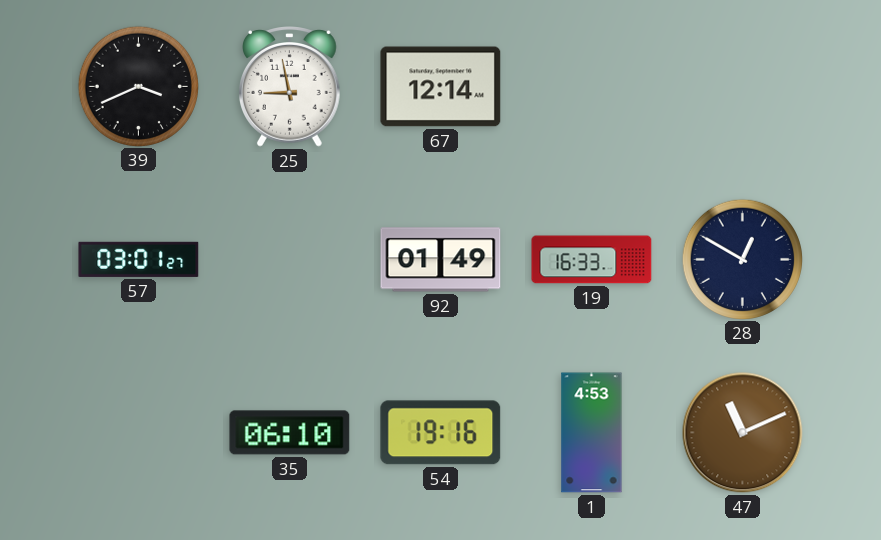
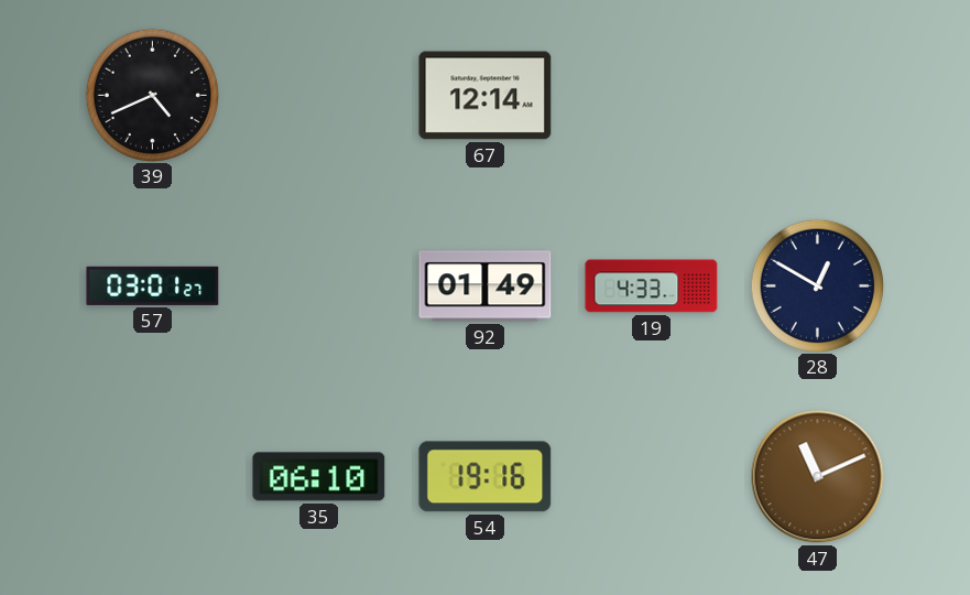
39: 3:41 -> 4:41 (152, 95)
25: 8:58 -> none (290, 87)
19: 16:33 -> 4:33 (652, 286)
1: 4:53 -> none (592, 433)
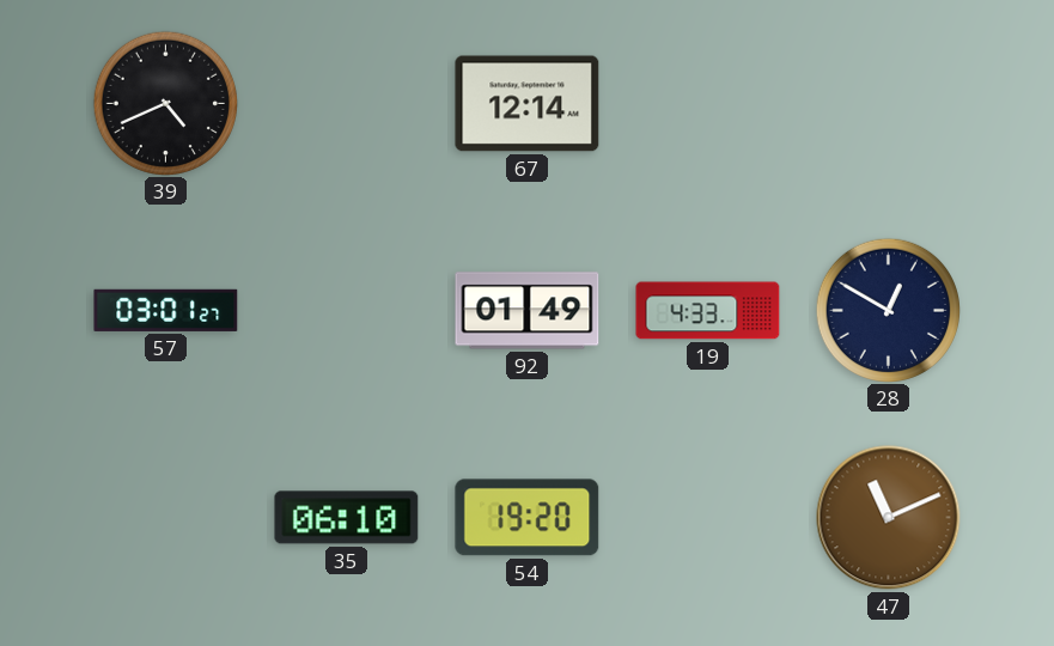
54: 19:16 -> 19:20 (528, 518)
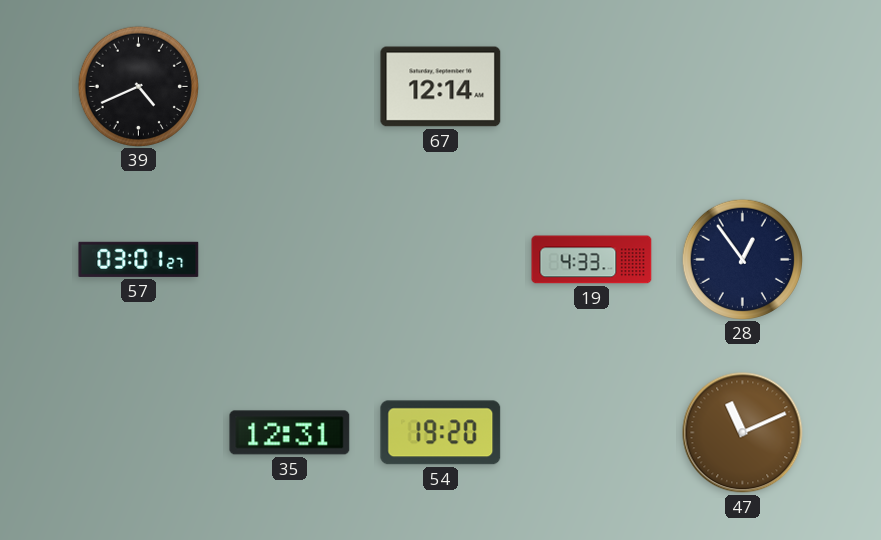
92: 01:49 -> none (528, 311)
28: 12:50 -> 12:54 (742, 259)
35: 06:10 -> 12:31 (290, 433)
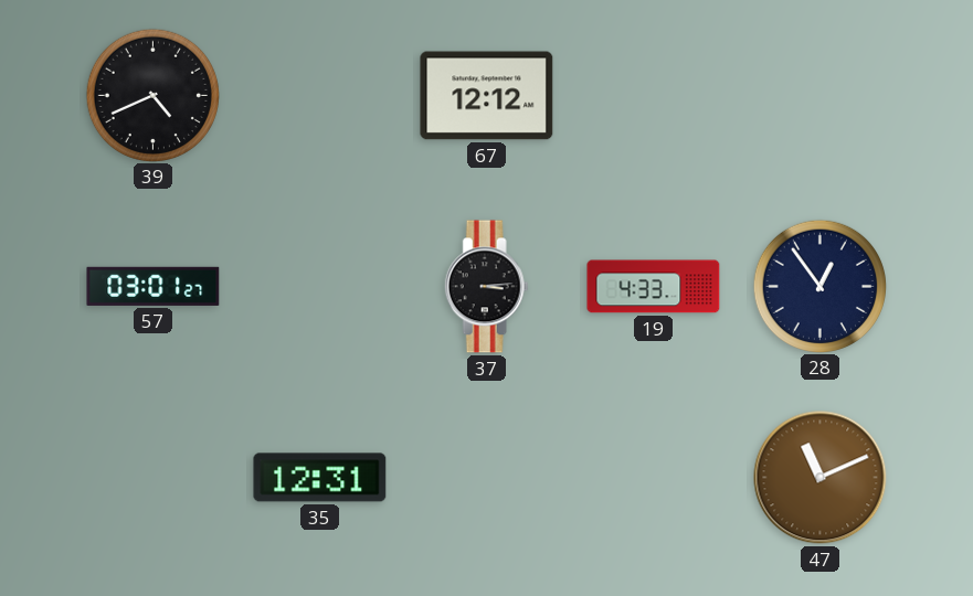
67: 12:14 -> 12:12 (487, 96)
37: none -> 3:14 (486, 287)
54: 19:20 -> none (441, 433)
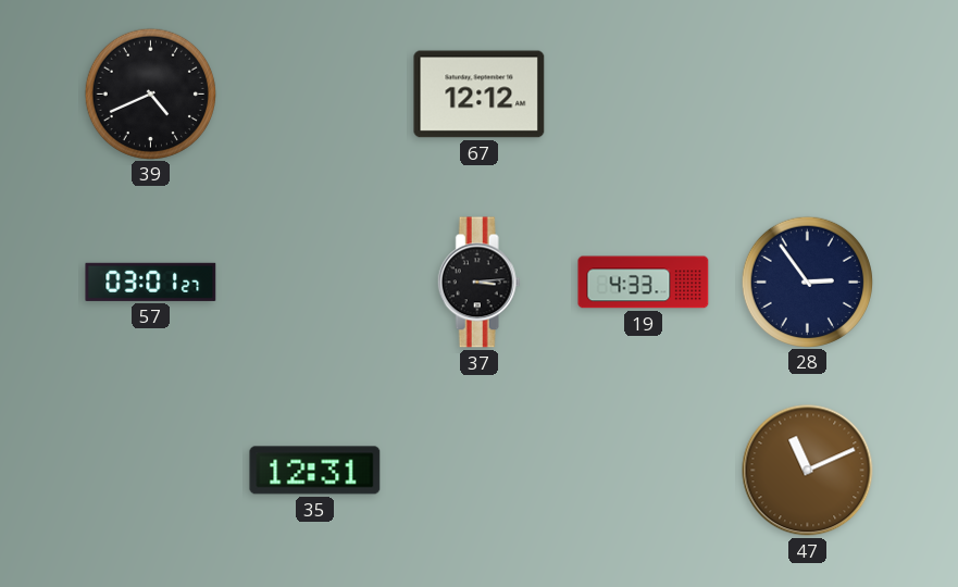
28: 12:54 -> 2:54 (807, 282)
